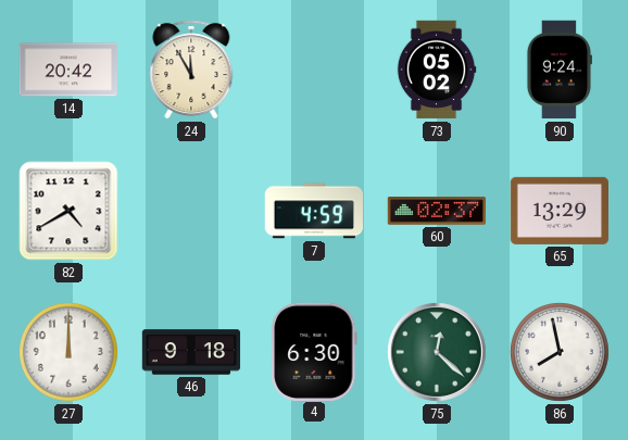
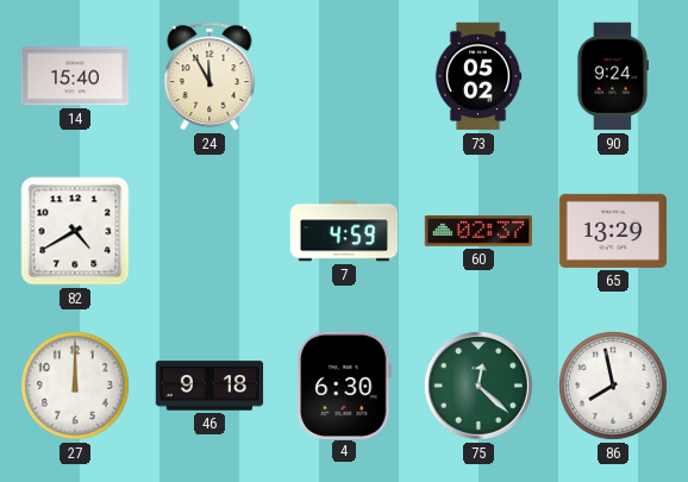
14: 20:42 -> 15:40 (75, 76)
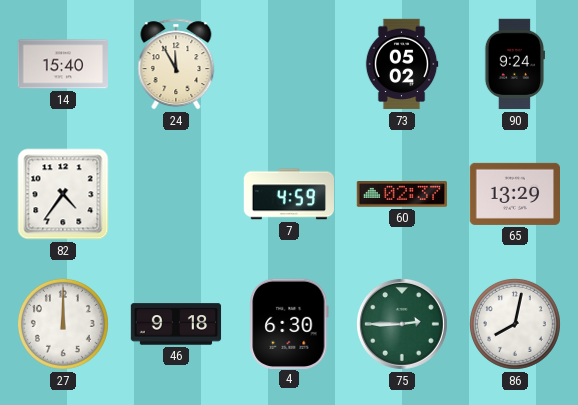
82: 4:40 -> 4:36 (63, 194)
75: 12:22 -> 2:45 (402, 324)
86: 7:58 -> 8:02 (515, 324)
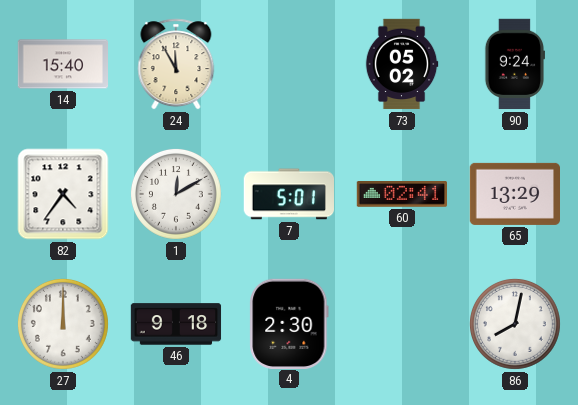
1: none -> 12:10 (176, 194)
7: 4:59 -> 5:01 (288, 194)
60: 02:37 -> 02:41 (401, 195)
4: 6:30 -> 2:30 (289, 323)
75: 2:45 -> none (402, 324)
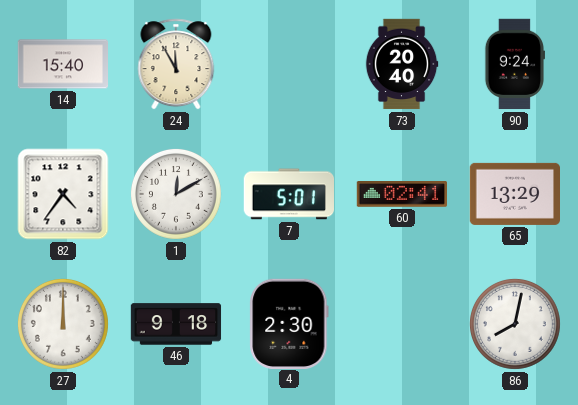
73: 05:02 -> 20:40 (402, 64)
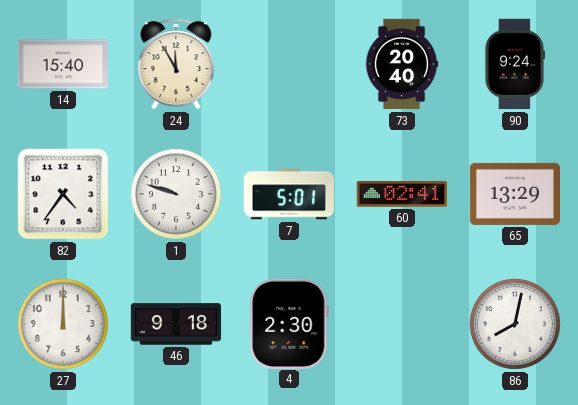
1: 12:10 -> 9:48 (176, 194)
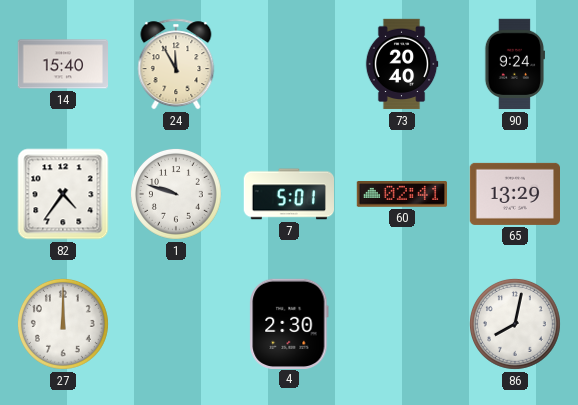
46: 9:18 -> none (176, 324)
